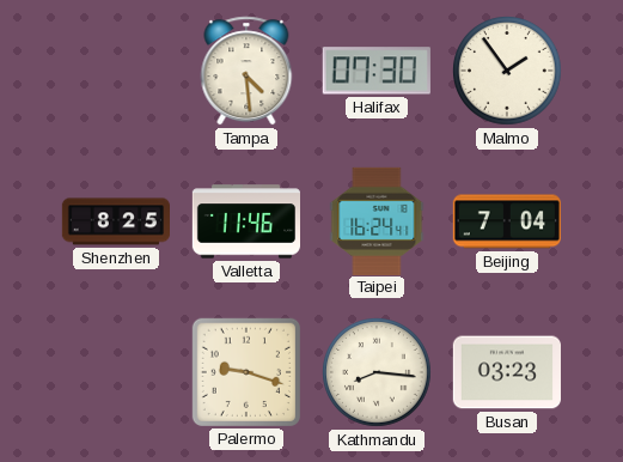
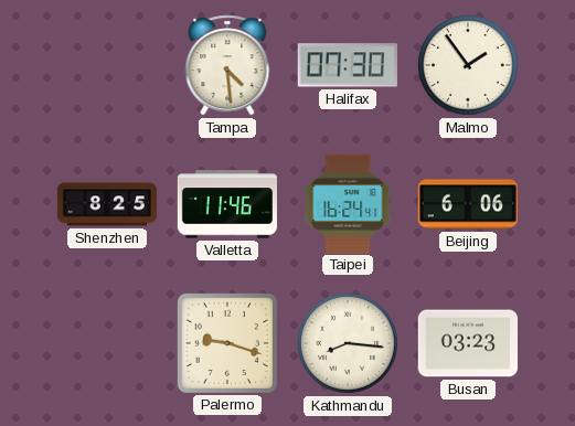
Beijing: 7:04 -> 6:06 (467, 204)
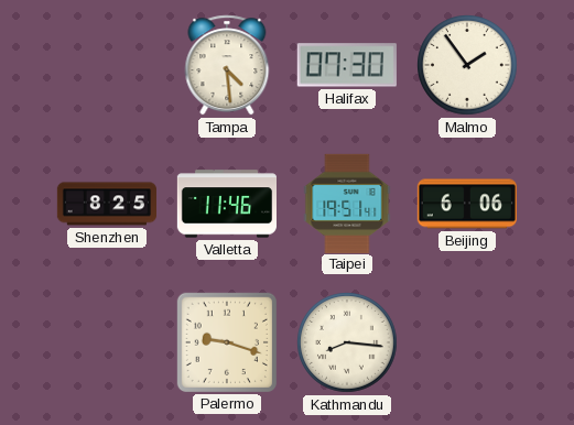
Taipei: 16:24 -> 19:51 (347, 203)
Busan: 03:23 -> none (467, 343)
